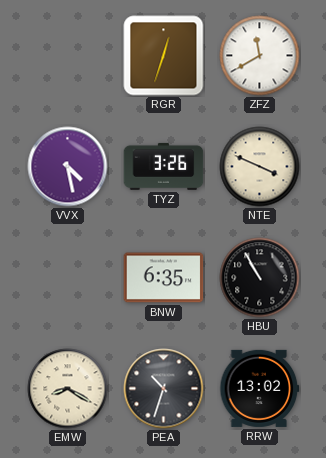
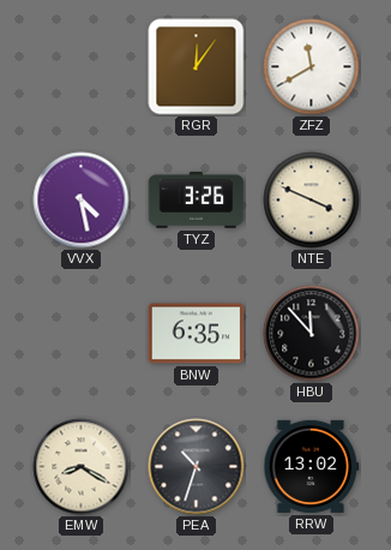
RGR: 12:33 -> 12:06 (197, 67)
HBU: 10:55 -> 11:53 (312, 334)
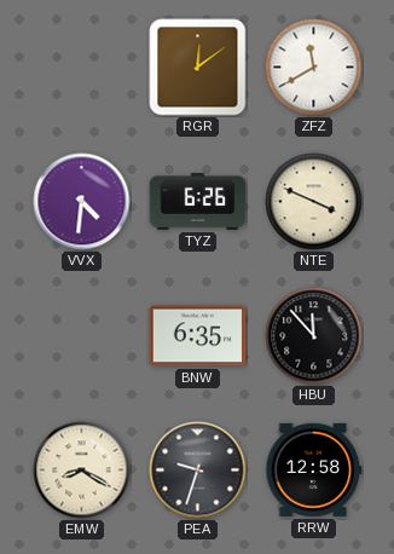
RGR: 12:06 -> 12:09 (198, 68)
VVX: 4:28 -> 4:31 (82, 202)
TYZ: 3:26 -> 6:26 (198, 201)
PEA: 10:33 -> 9:33 (198, 471)
RRW: 13:02 -> 12:58 (314, 469)
